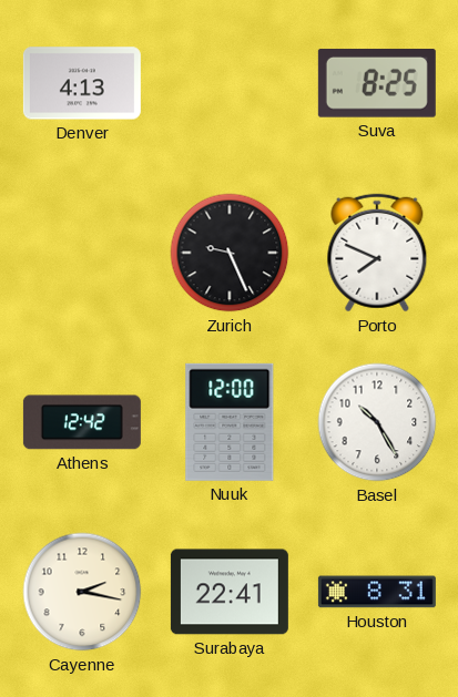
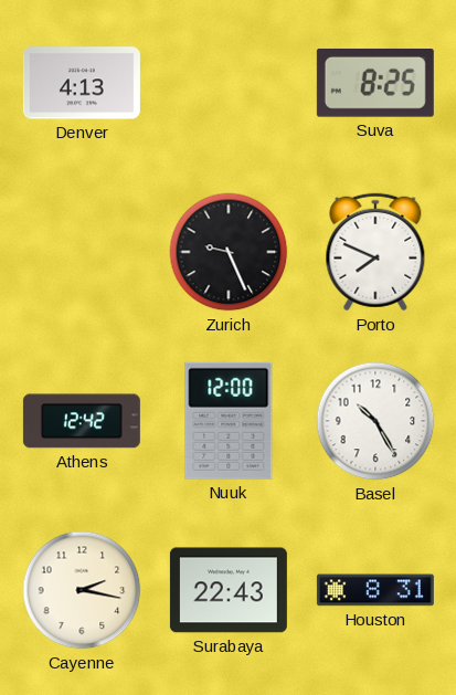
Surabaya: 22:41 -> 22:43 (229, 590)
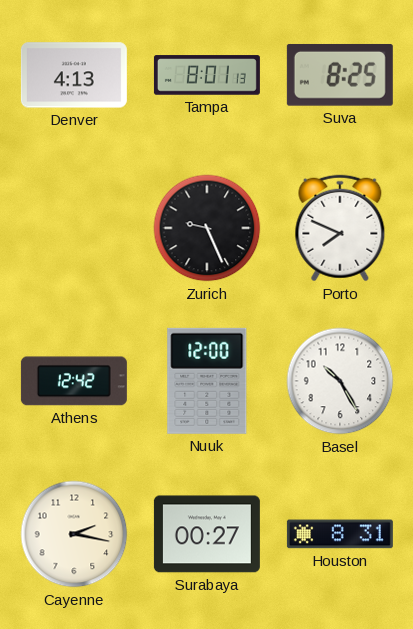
Tampa: none -> 8:01 (207, 75)
Surabaya: 22:43 -> 00:27 (207, 534)
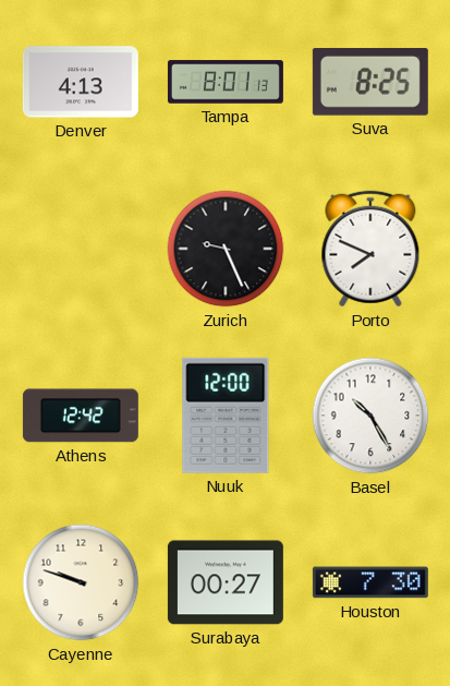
Cayenne: 2:17 -> 9:48 (81, 582)
Houston: 8:31 -> 7:30 (370, 582)
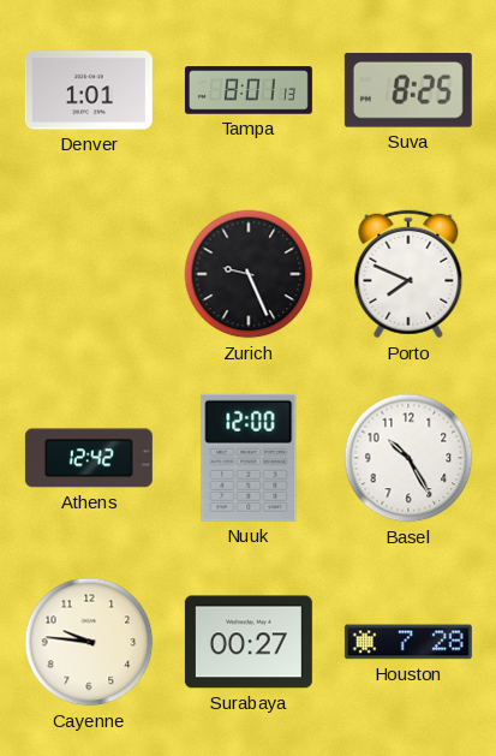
Denver: 4:13 -> 1:01 (89, 90)
Cayenne: 9:48 -> 9:46 (89, 642)
Houston: 7:30 -> 7:28 (408, 642)
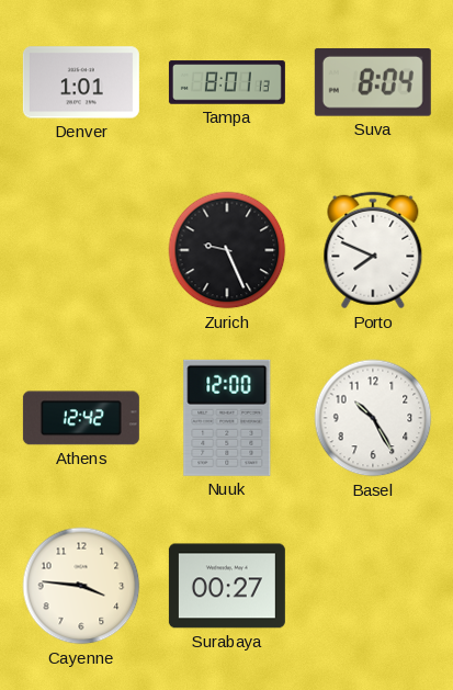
Suva: 8:25 -> 8:04 (373, 82)
Cayenne: 9:46 -> 3:46 (81, 586)
Houston: 7:28 -> none (408, 642)
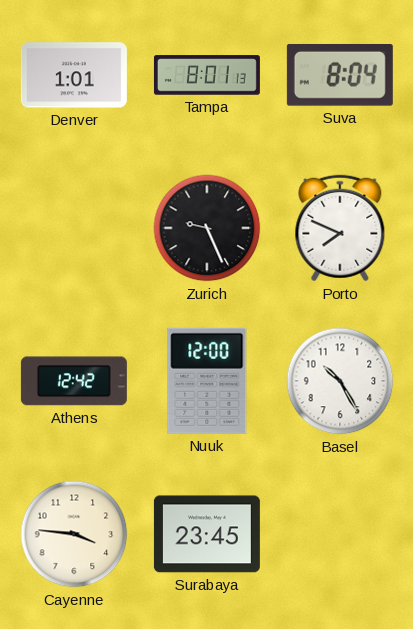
Surabaya: 00:27 -> 23:45 (207, 534)
